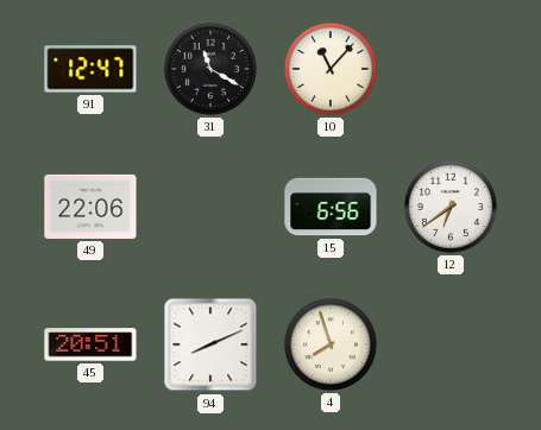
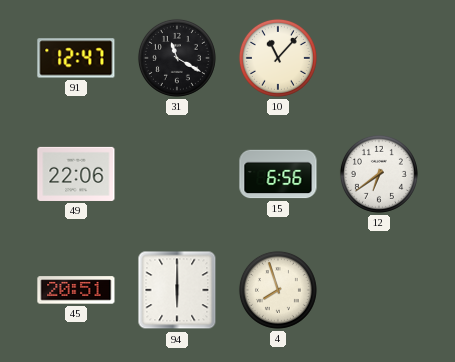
94: 8:11 -> 6:00 (177, 290)
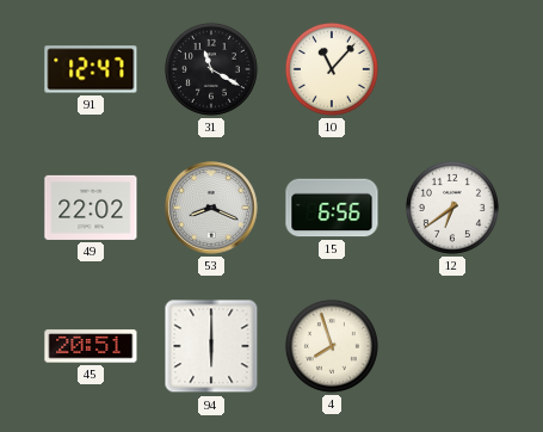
49: 22:06 -> 22:02 (91, 208)
53: none -> 8:19 (211, 208)
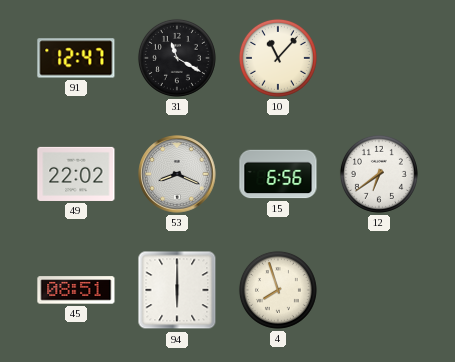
45: 20:51 -> 08:51 (76, 290)
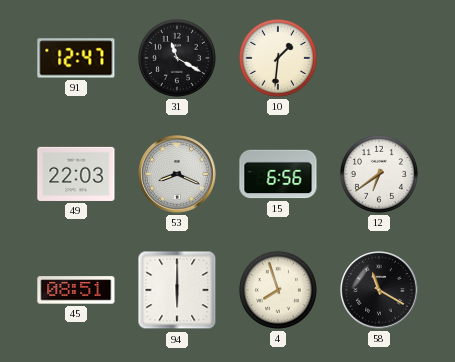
10: 11:07 -> 1:31 (278, 58)
49: 22:02 -> 22:03 (76, 174)
58: none -> 11:20 (379, 290)
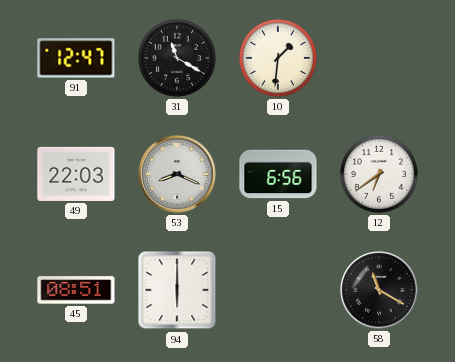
4: 7:57 -> none (278, 290)
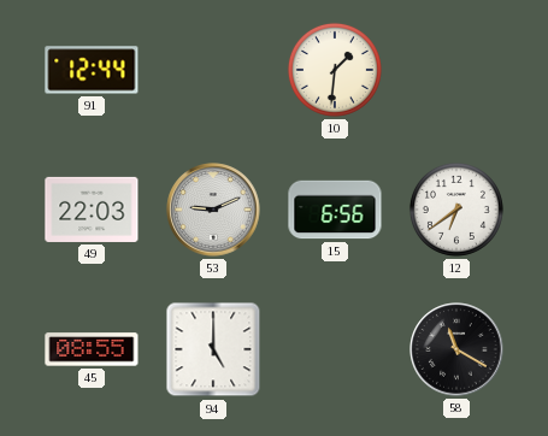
91: 12:47 -> 12:44 (92, 70)
31: 11:20 -> none (177, 58)
53: 8:19 -> 9:11 (213, 210)
45: 08:51 -> 08:55 (92, 349)
94: 6:00 -> 5:00 (213, 349)
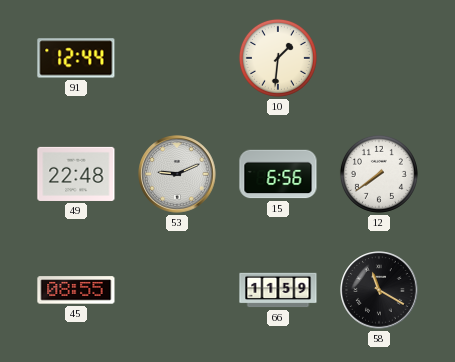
49: 22:03 -> 22:48 (76, 174)
12: 6:39 -> 7:39 (379, 174)
94: 5:00 -> none (213, 349)
66: none -> 11:59 (278, 290)
